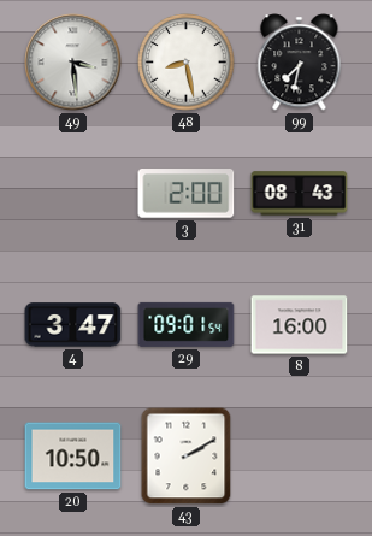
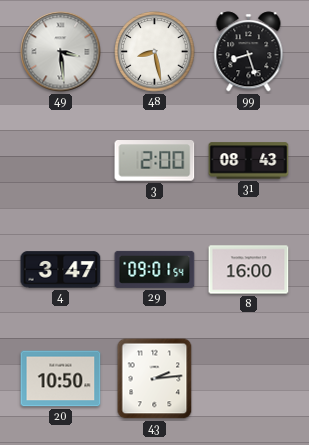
99: 7:32 -> 8:27 (249, 52)
43: 2:10 -> 2:14 (155, 379)
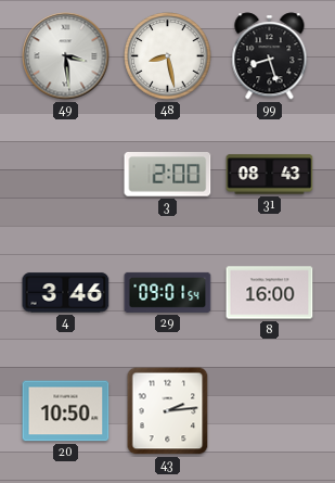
4: 3:47 -> 3:46 (66, 293)
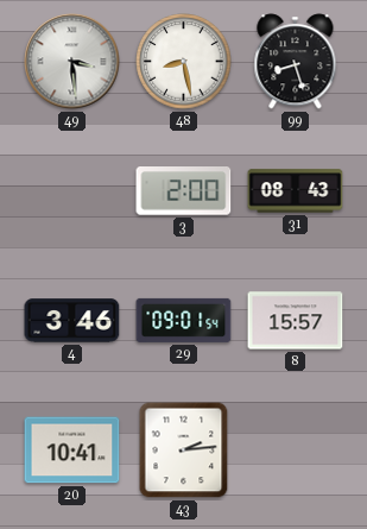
8: 16:00 -> 15:57 (296, 321)
20: 10:50 -> 10:41 (72, 451)
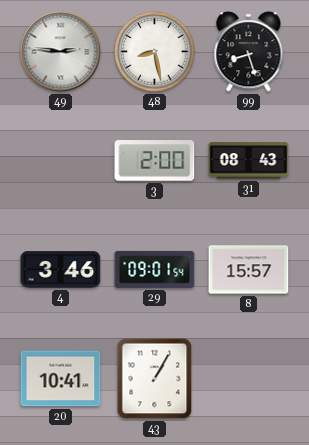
49: 3:29 -> 2:46 (61, 52)
43: 2:14 -> 1:05 (155, 379)
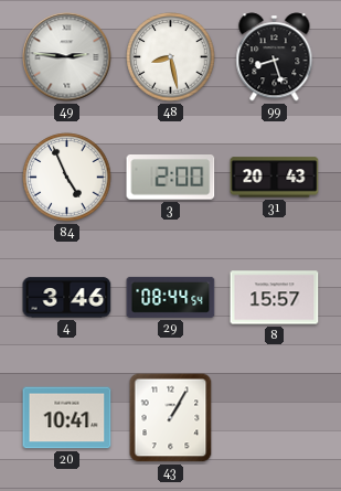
84: none -> 4:56 (67, 178)
31: 08:43 -> 20:43 (275, 178)
29: 09:01 -> 08:44 (171, 297)
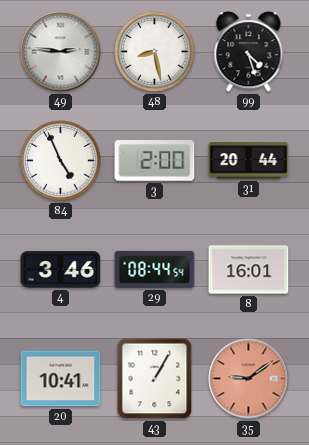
99: 8:27 -> 4:27 (249, 52)
31: 20:43 -> 20:44 (249, 161)
8: 15:57 -> 16:01 (249, 270)
35: none -> 9:09 (249, 379)
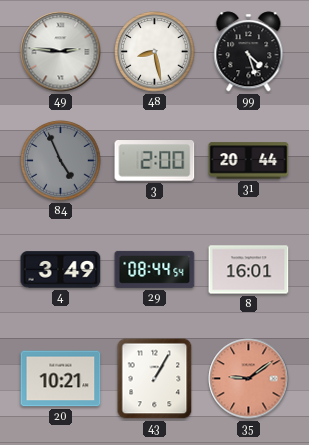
84 dial: white -> grey (61, 161)
4: 3:46 -> 3:49 (61, 270)
20: 10:41 -> 10:21 (61, 379)
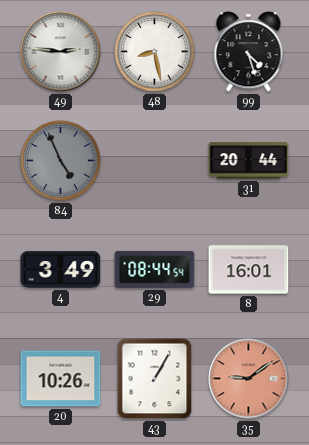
3: 2:00 -> none (155, 161)
20: 10:21 -> 10:26 (61, 379)
